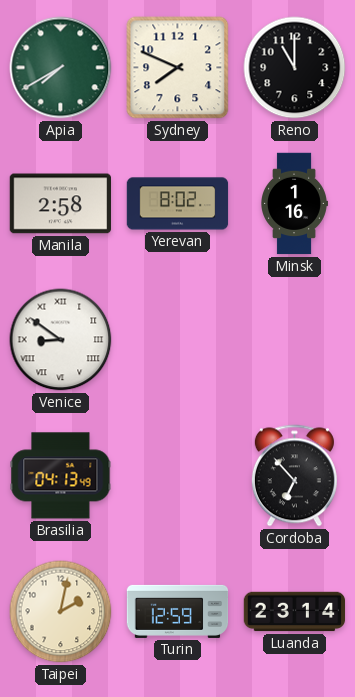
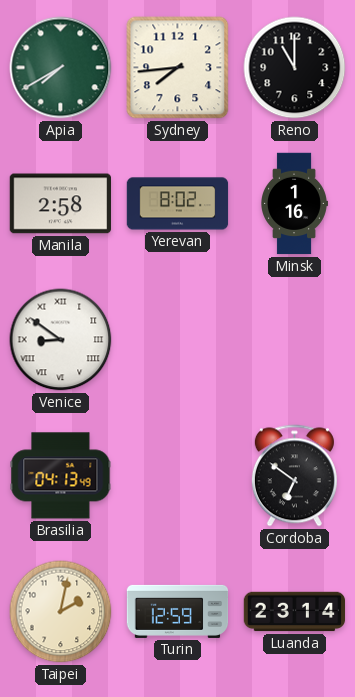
Sydney: 7:49 -> 7:44 (178, 68)
Cordoba: 6:53 -> 6:51 (294, 476)
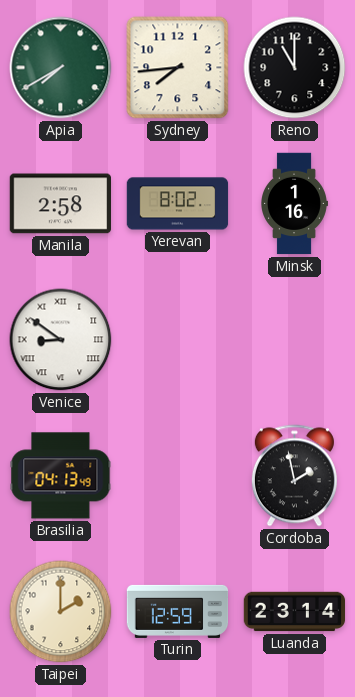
Cordoba: 6:51 -> 1:58 (294, 476)
Taipei: 2:02 -> 2:00 (61, 612)
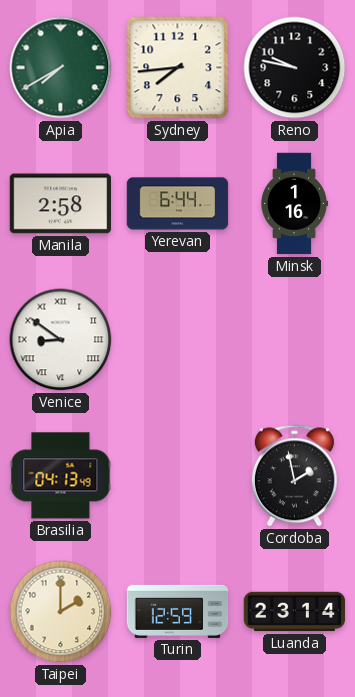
Reno: 11:00 -> 9:47 (295, 68)
Yerevan: 8:02 -> 6:44 (178, 204)
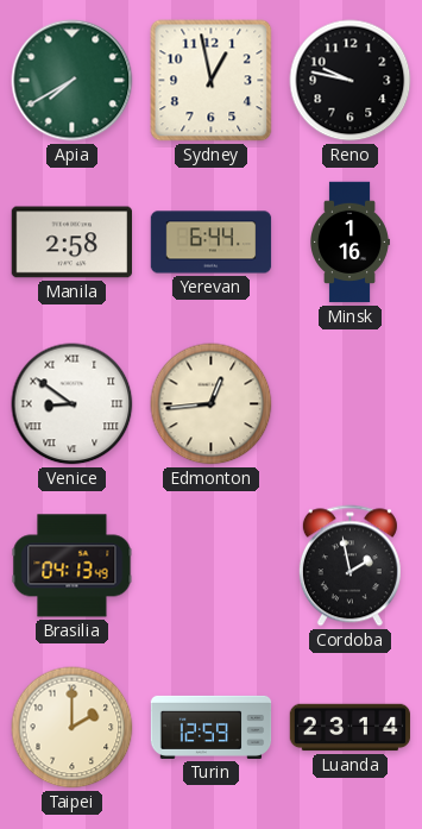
Sydney: 7:44 -> 12:58 (212, 81)
Edmonton: none -> 12:44 (212, 404)
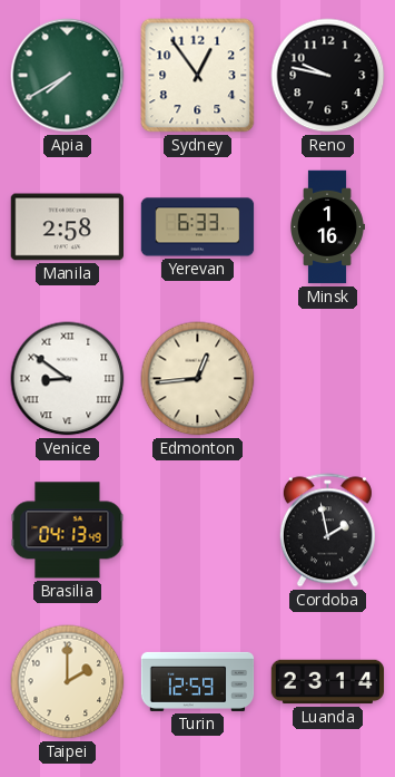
Sydney: 12:58 -> 12:54 (198, 76)
Yerevan: 6:44 -> 6:33 (198, 227)
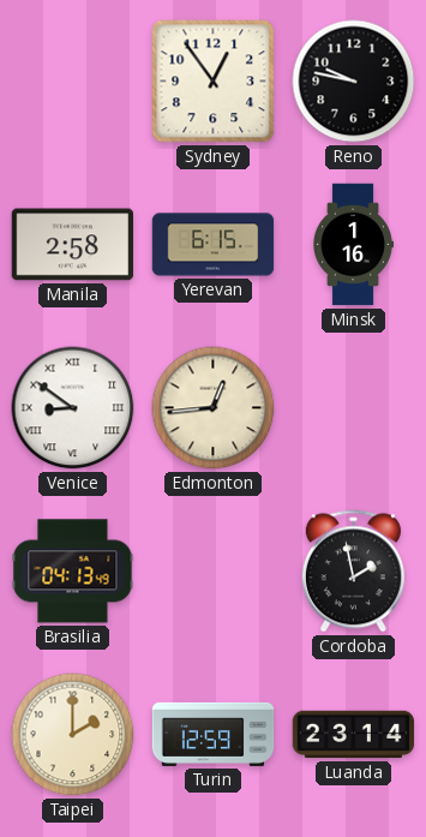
Apia: 7:40 -> none (68, 76)
Yerevan: 6:33 -> 6:15 (214, 245)
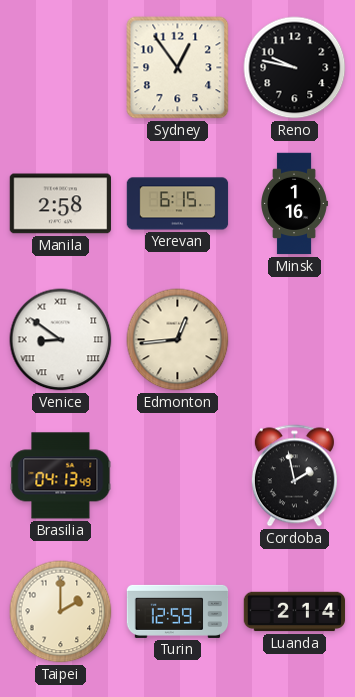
Luanda: 23:14 -> 2:14 (295, 612)
